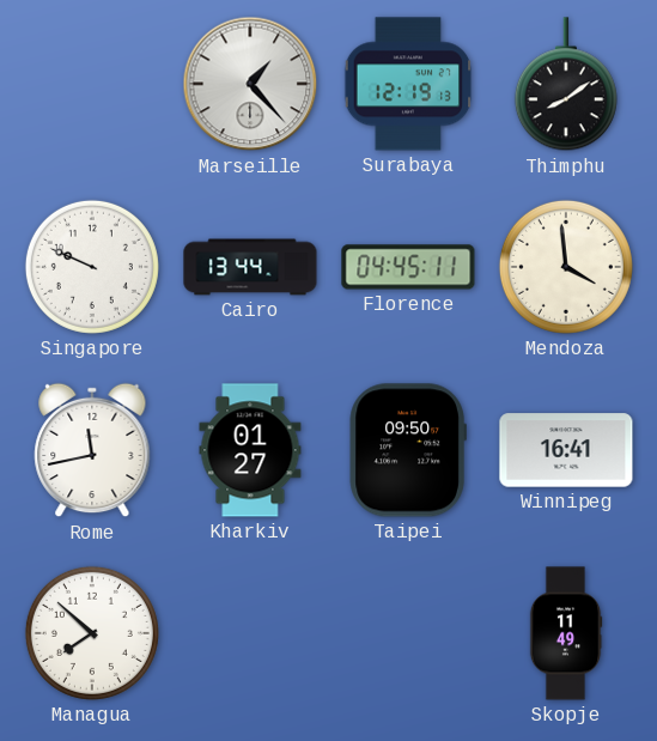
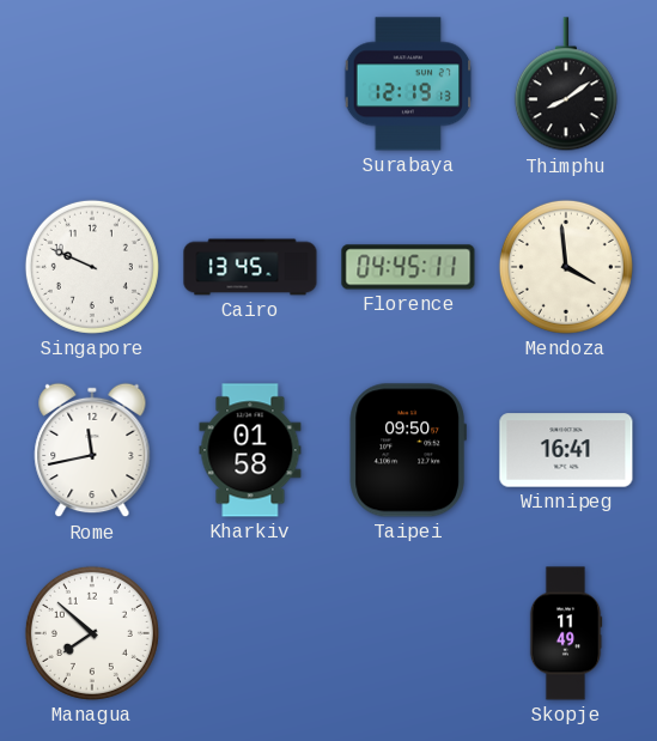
Marseille: 1:23 -> none (250, 84)
Cairo: 13:44 -> 13:45 (250, 267)
Kharkiv: 01:27 -> 01:58 (250, 450)
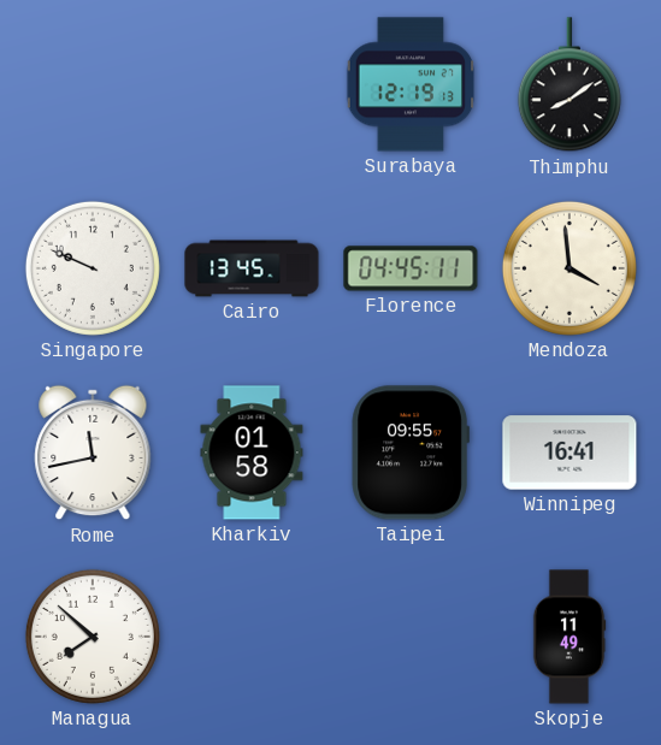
Taipei: 09:50 -> 09:55 (411, 453)
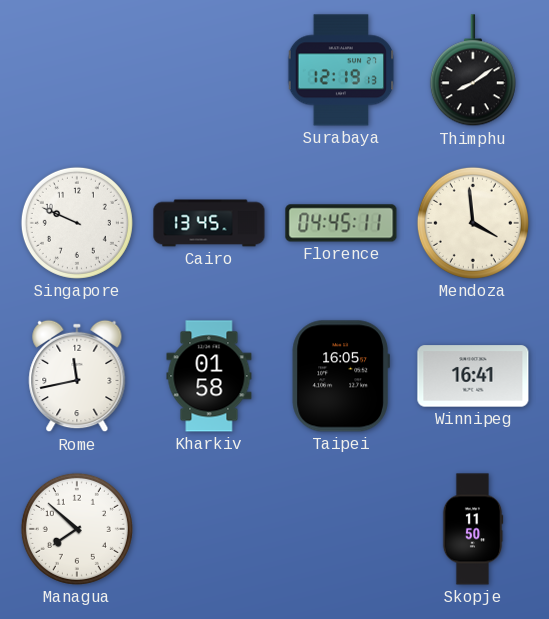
Taipei: 09:55 -> 16:05 (341, 376)
Skopje: 11:49 -> 11:50 (473, 529)
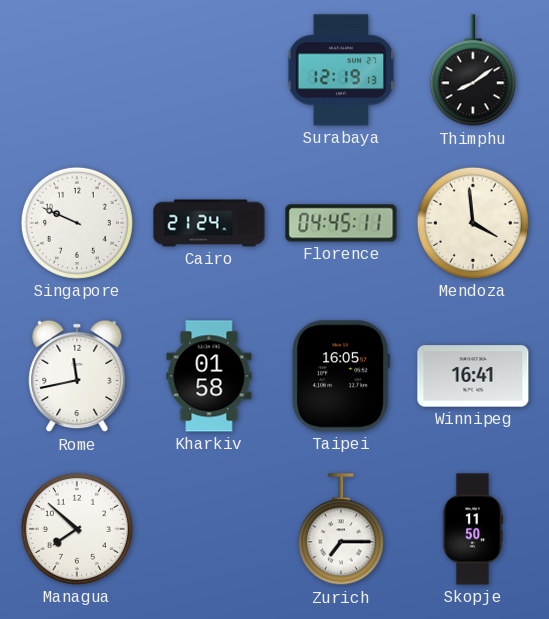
Cairo: 13:45 -> 21:24 (209, 223)
Zurich: none -> 7:15 (341, 530)
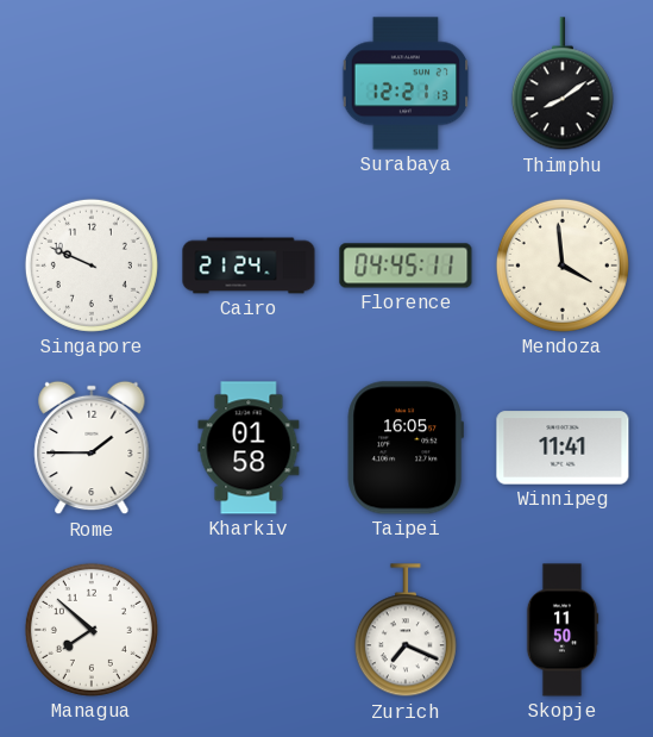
Surabaya: 12:19 -> 12:21 (406, 83)
Rome: 11:43 -> 1:45 (92, 448)
Winnipeg: 16:41 -> 11:41 (563, 448)
Zurich: 7:15 -> 7:19 (406, 631)
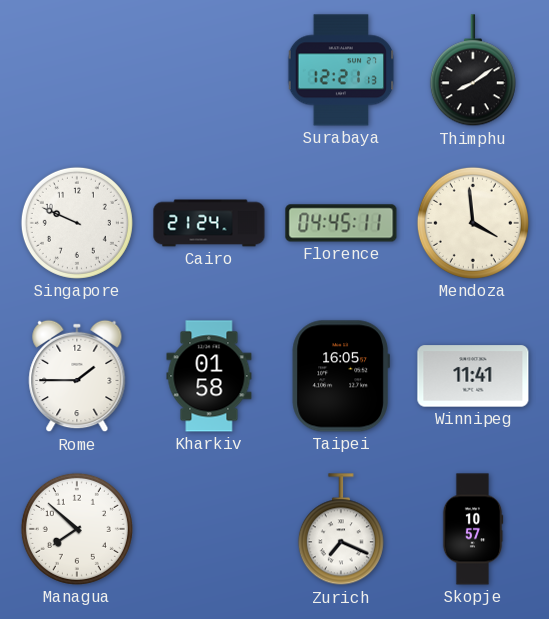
Skopje: 11:50 -> 10:57 (473, 529)
